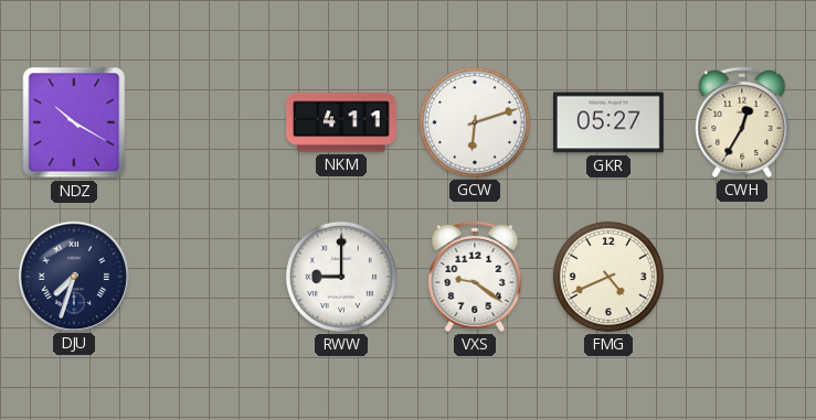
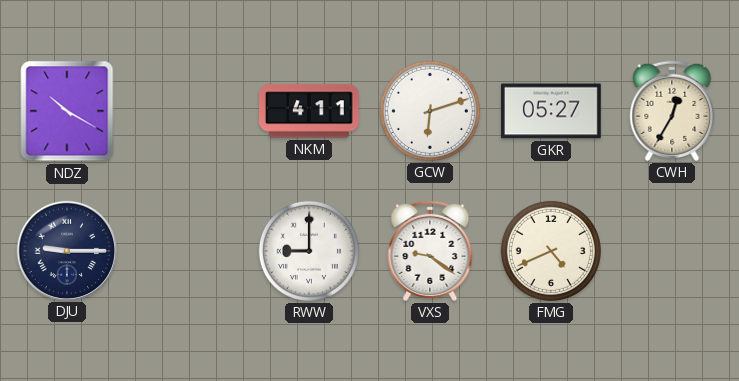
DJU: 7:33 -> 9:15 (66, 250)
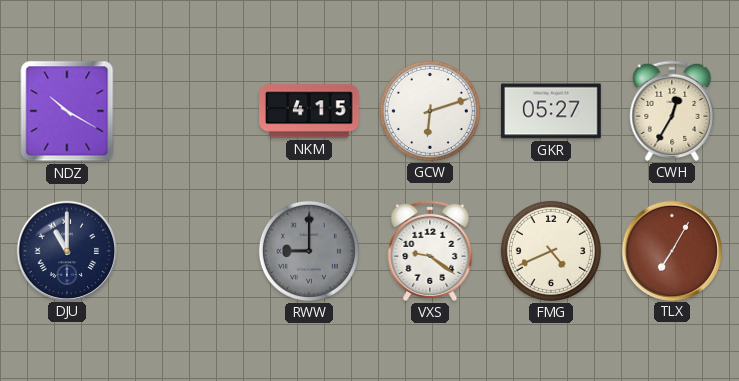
NKM: 4:11 -> 4:15 (310, 111)
DJU: 9:15 -> 11:00 (66, 250)
RWW dial: white -> grey (309, 251)
TLX: none -> 7:05 (671, 250)
